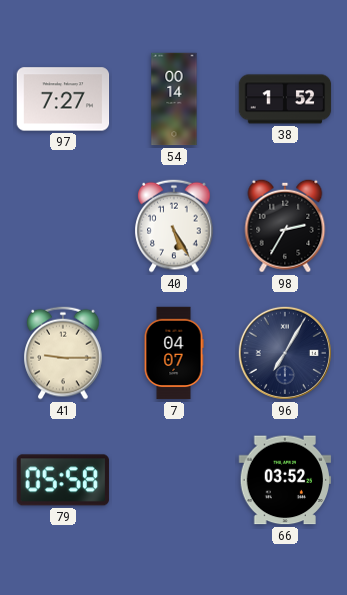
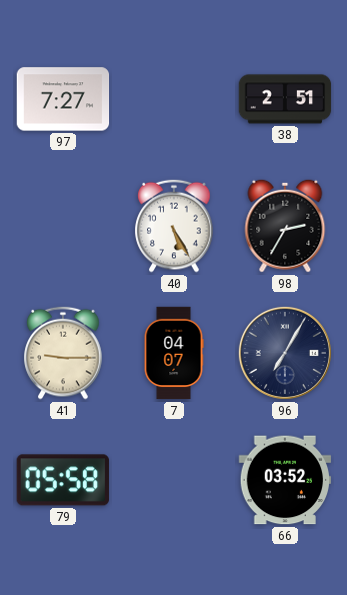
54: 00:14 -> none (174, 99)
38: 1:52 -> 2:51 (285, 99)
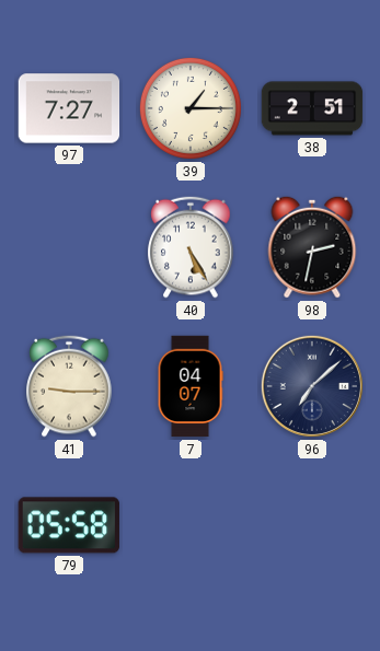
39: none -> 1:15 (191, 108)
98: 2:35 -> 2:32 (312, 247)
96: 7:05 -> 7:08 (312, 386)
66: 03:52 -> none (285, 480)
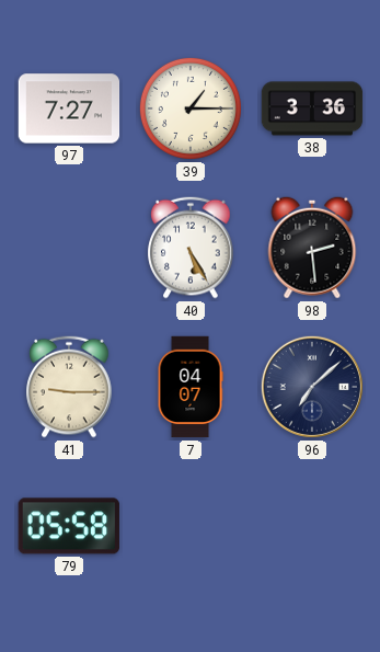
38: 2:51 -> 3:36 (312, 108)
98: 2:32 -> 2:29 (312, 248)
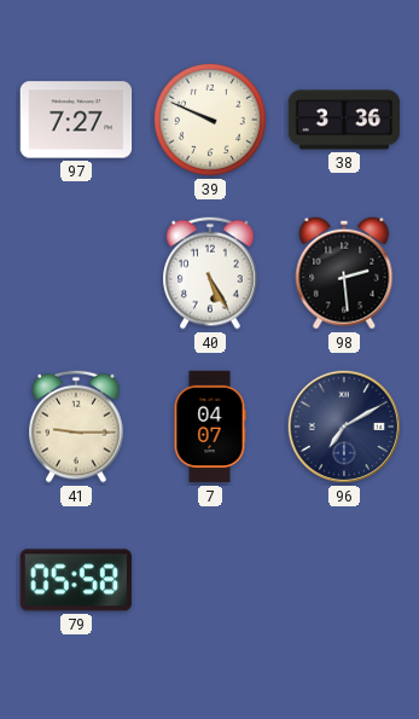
39: 1:15 -> 9:49 (210, 120)
96: 7:08 -> 7:10 (344, 427)
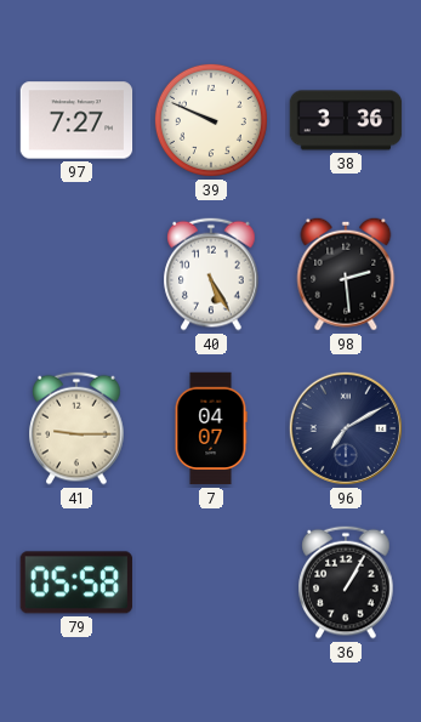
36: none -> 1:05 (346, 582)
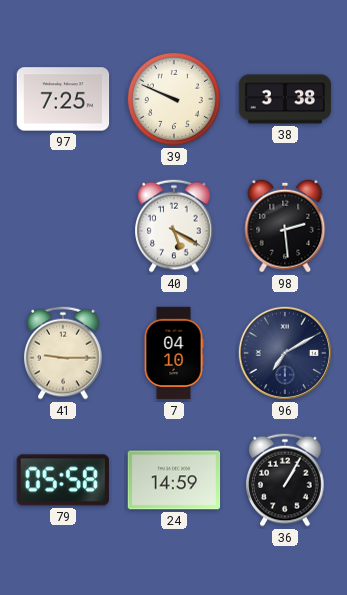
97: 7:27 -> 7:25 (63, 99)
38: 3:36 -> 3:38 (285, 99)
40: 5:25 -> 5:20 (174, 226)
7: 04:07 -> 04:10 (174, 353)
24: none -> 14:59 (174, 480)
